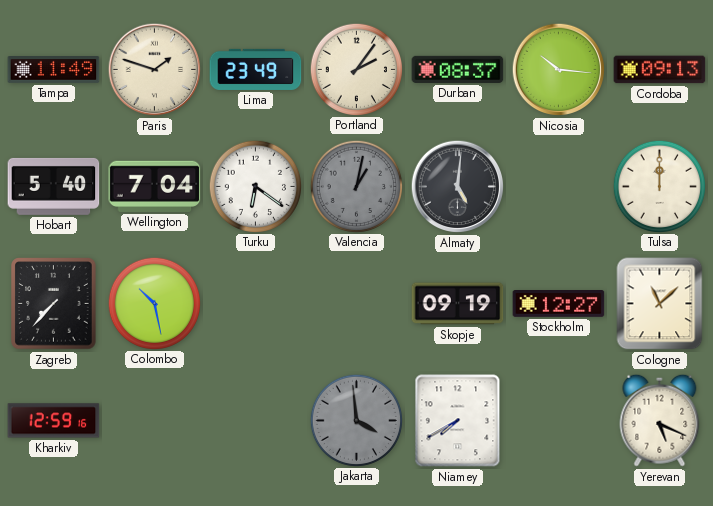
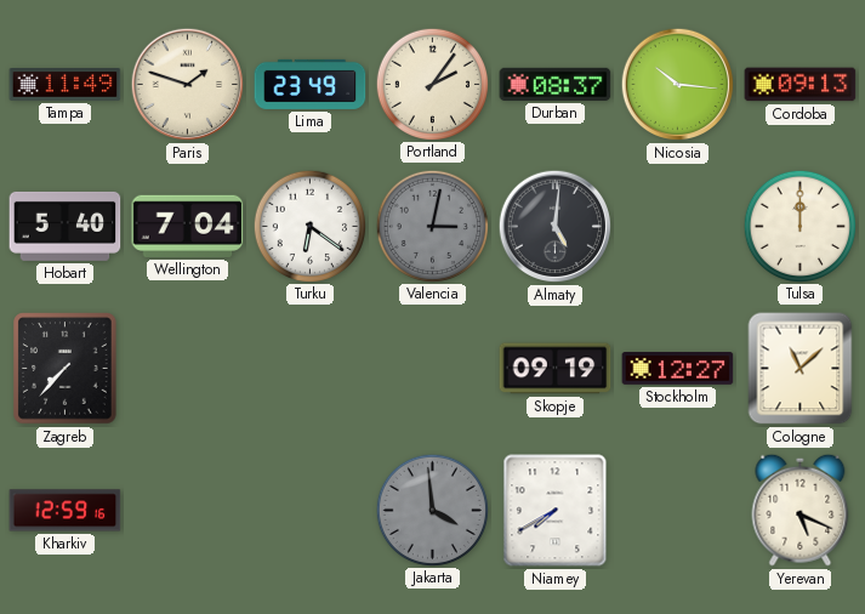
Valencia: 1:02 -> 3:02 (432, 226)
Colombo: 10:28 -> none (154, 303)
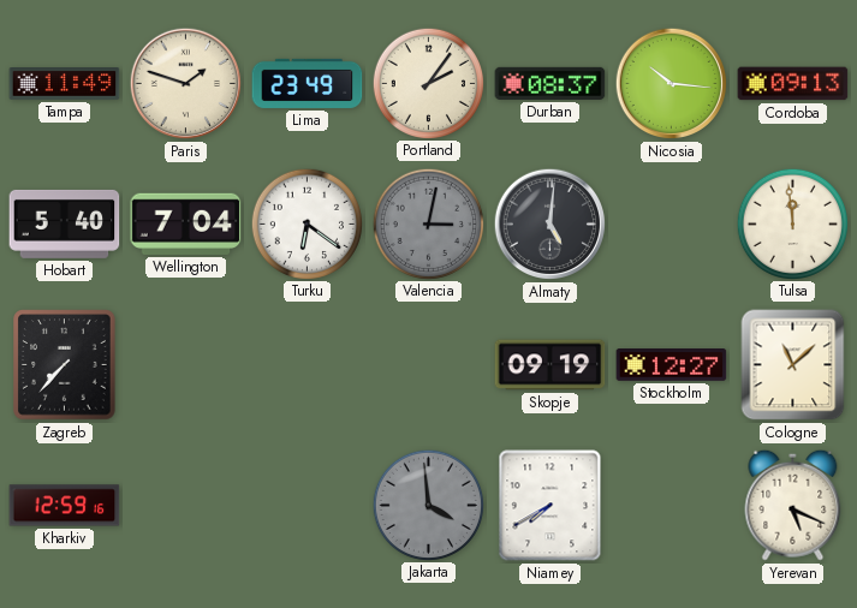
Tulsa: 12:00 -> 11:59 (792, 223)
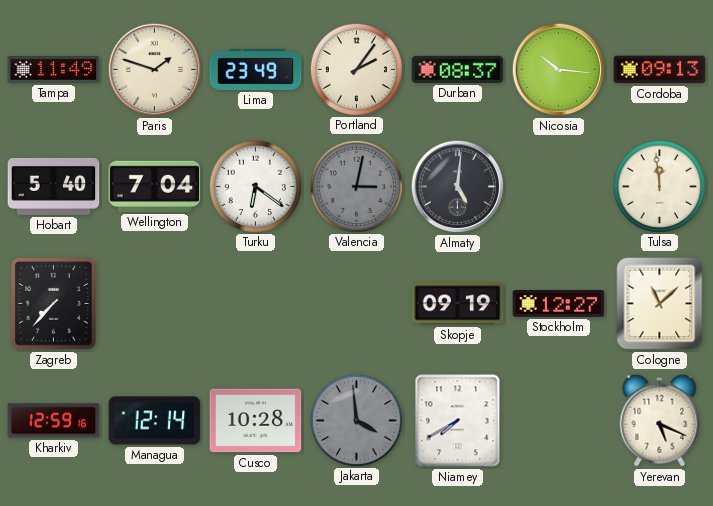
Managua: none -> 12:14 (155, 421)
Cusco: none -> 10:28 (256, 421)
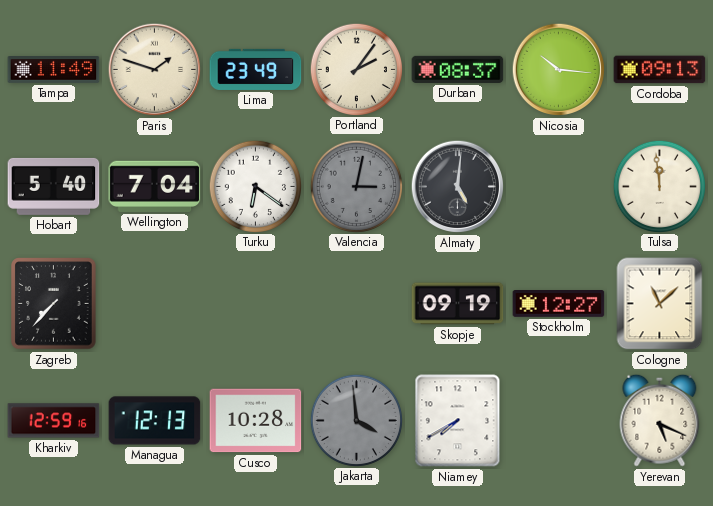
Managua: 12:14 -> 12:13 (155, 421)
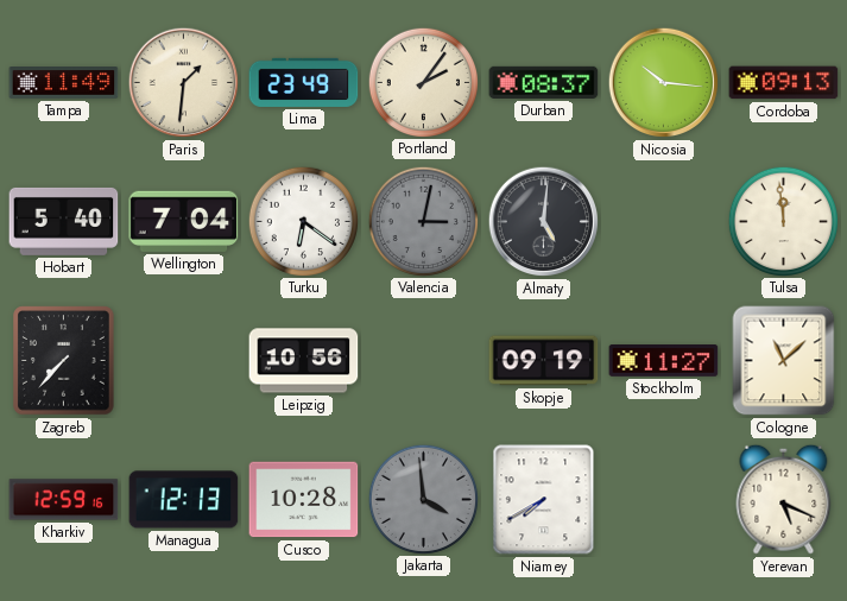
Paris: 1:48 -> 1:31 (184, 83)
Leipzig: none -> 10:56 (304, 361)
Stockholm: 12:27 -> 11:27 (664, 361)
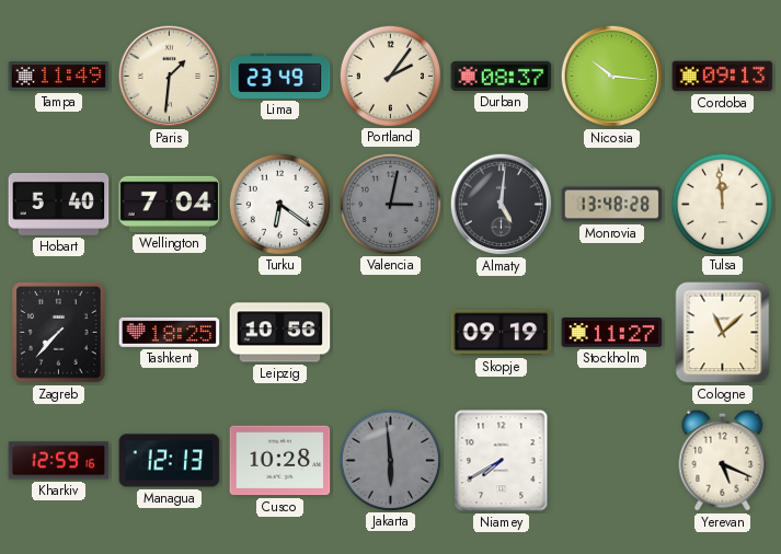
Monrovia: none -> 13:48 (612, 205)
Tashkent: none -> 18:25 (170, 332)
Jakarta: 3:59 -> 5:59 (390, 460)
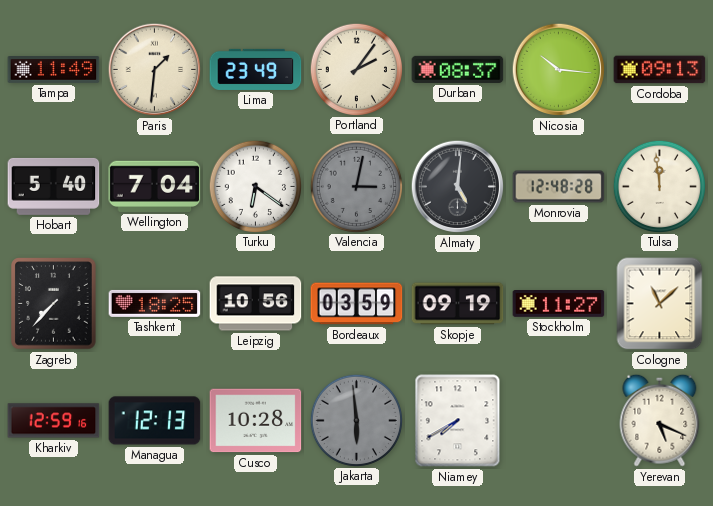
Monrovia: 13:48 -> 12:48 (559, 187)
Bordeaux: none -> 03:59 (357, 304)
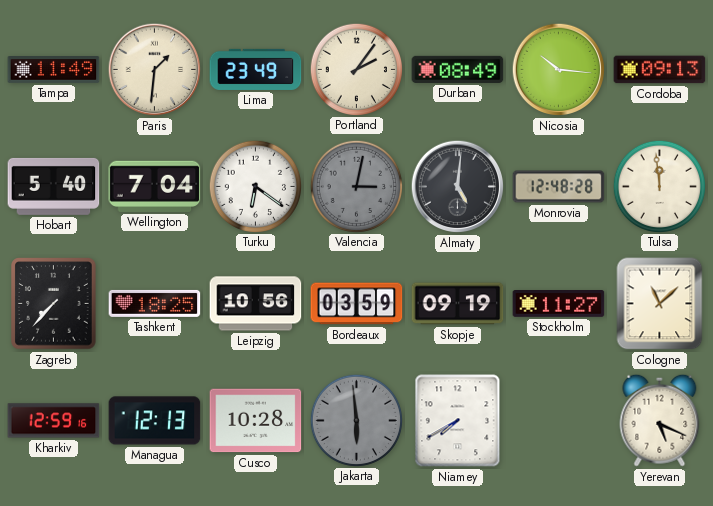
Durban: 08:37 -> 08:49 (458, 69)
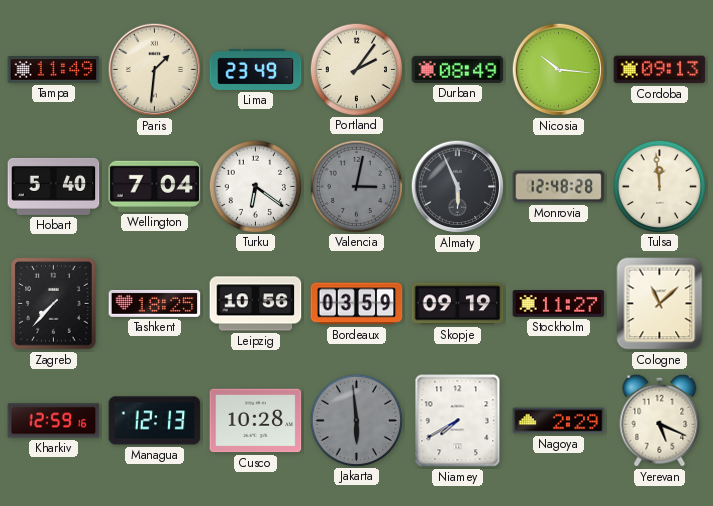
Almaty: 5:01 -> 5:56 (458, 187)
Nagoya: none -> 2:29 (559, 421)
